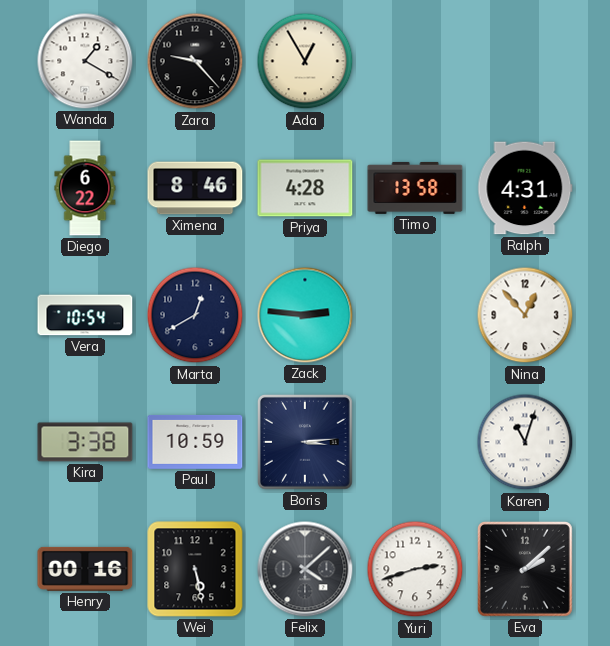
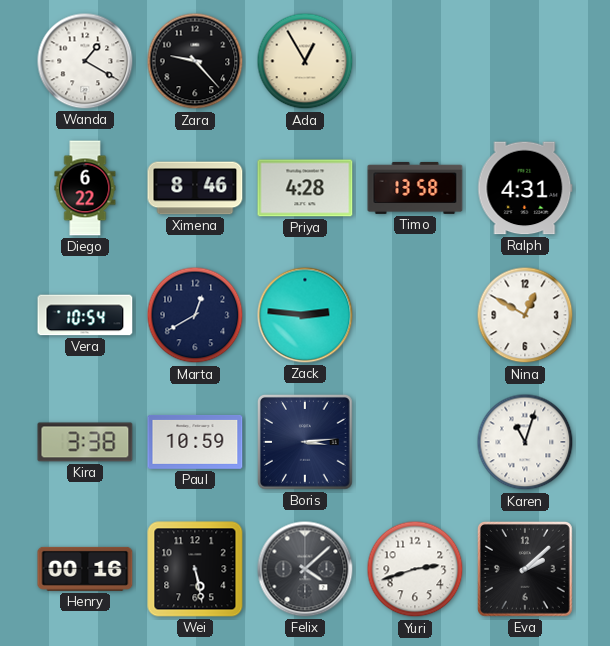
Nina: 12:53 -> 12:50 (525, 315)
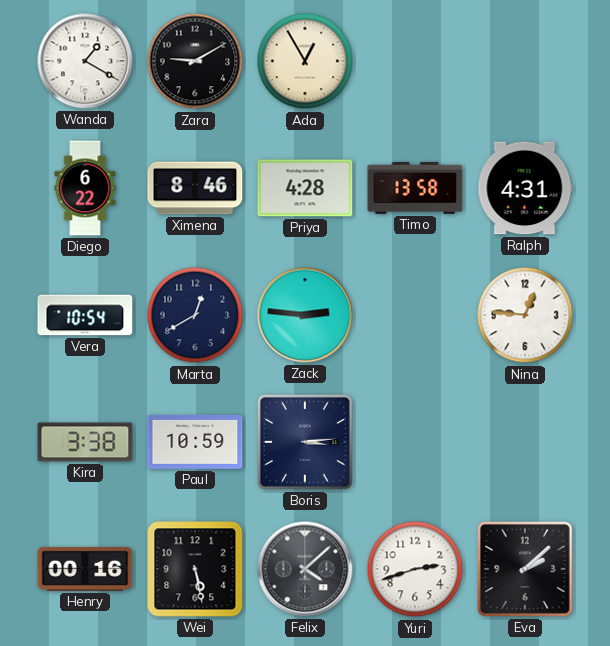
Zara: 9:23 -> 9:10 (195, 61)
Nina: 12:50 -> 12:46 (525, 315)
Karen: 11:03 -> none (525, 442)
